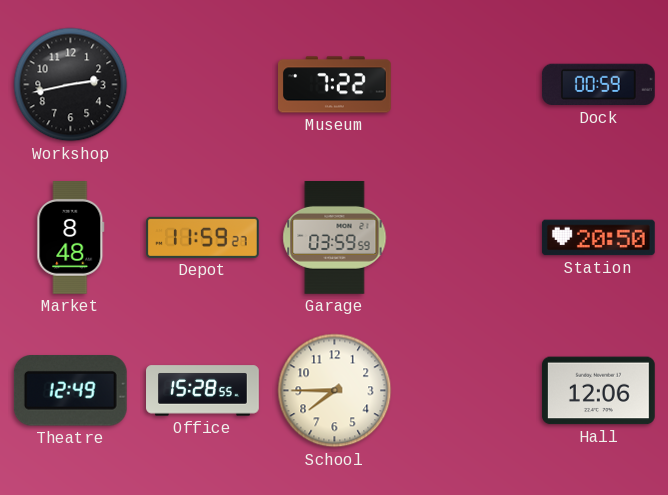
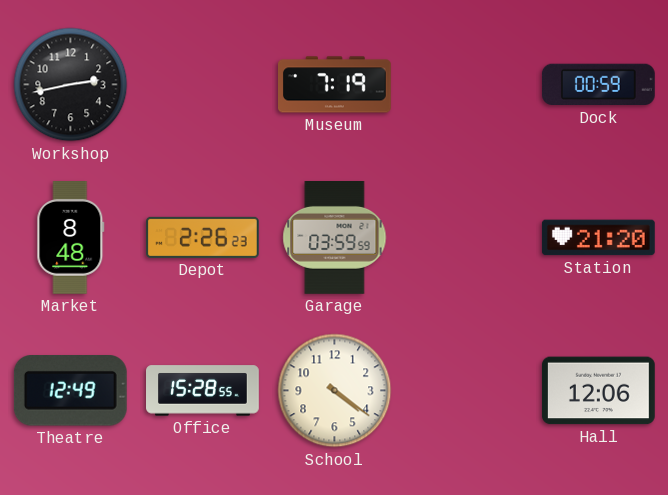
Museum: 7:22 -> 7:19 (335, 85)
Depot: 11:59 -> 2:26 (203, 237)
Station: 20:50 -> 21:20 (598, 238)
School: 7:45 -> 4:21 (335, 391)
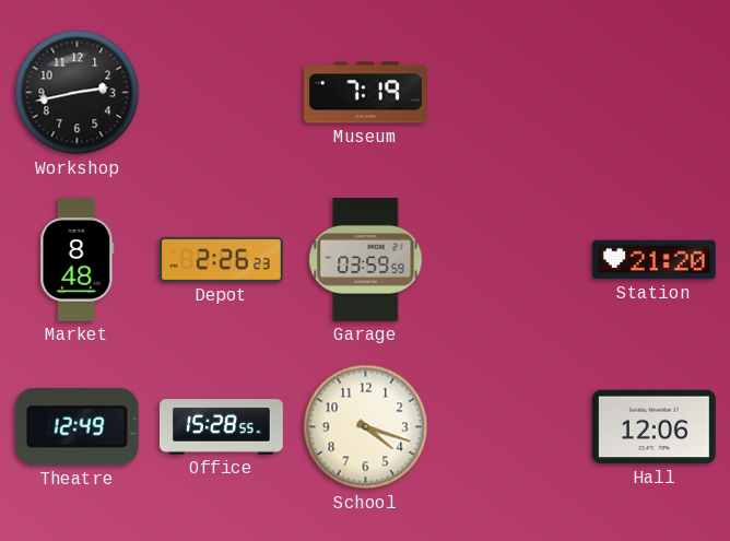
Dock: 00:59 -> none (598, 85)
School: 4:21 -> 4:18 (366, 427)
